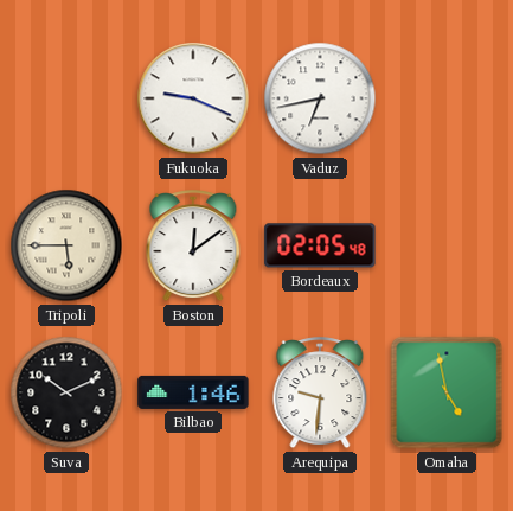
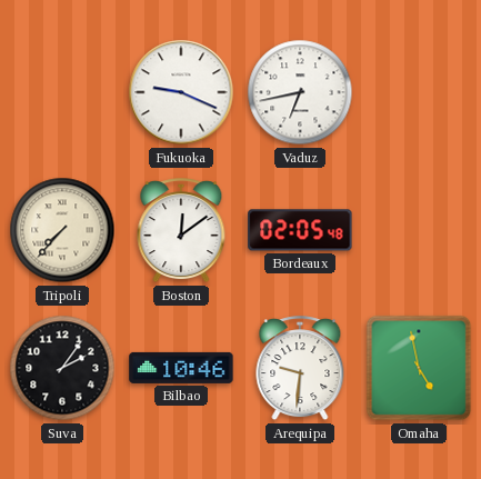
Tripoli: 5:45 -> 7:37 (62, 230)
Suva: 10:11 -> 2:06 (62, 368)
Bilbao: 1:46 -> 10:46 (181, 368)
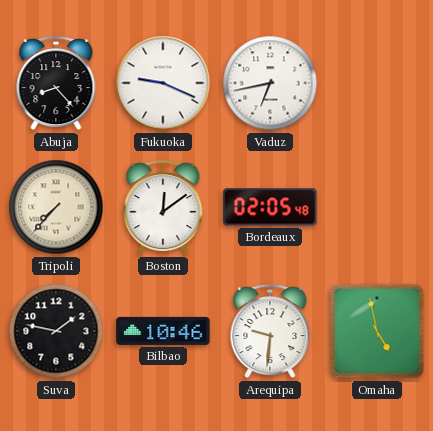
Abuja: none -> 8:23 (56, 84)
Suva: 2:06 -> 1:47 (56, 331)
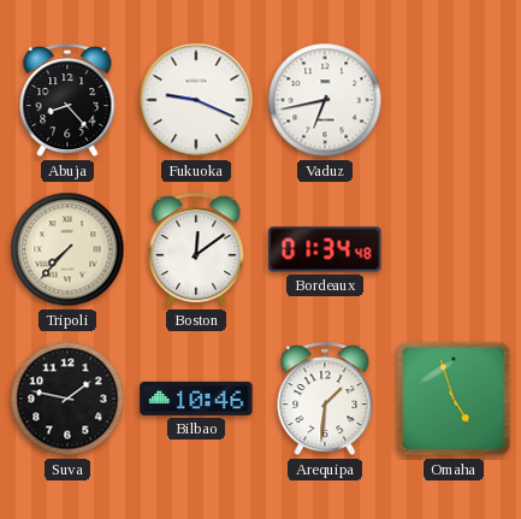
Bordeaux: 02:05 -> 01:34 (325, 249)
Arequipa: 9:31 -> 1:31 (325, 400)
Omaha: 4:58 -> 4:57 (454, 399)
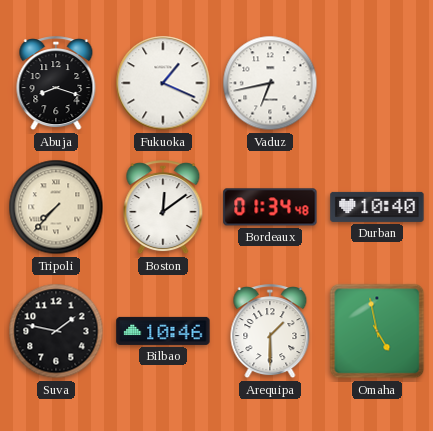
Abuja: 8:23 -> 8:18 (56, 84)
Fukuoka: 9:19 -> 1:19 (163, 83)
Durban: none -> 10:40 (377, 207)
Arequipa: 1:31 -> 1:30 (270, 332)
Omaha: 4:57 -> 4:58 (377, 331)
